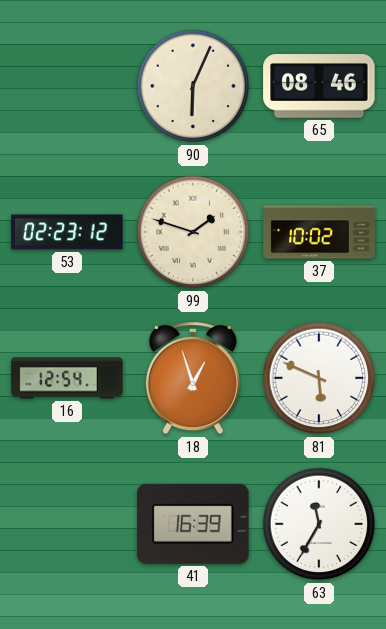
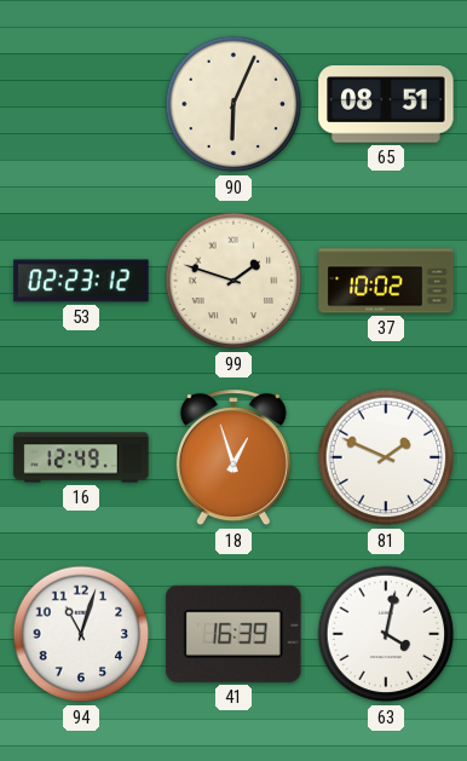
65: 08:46 -> 08:51 (386, 104)
16: 12:54 -> 12:49 (81, 457)
81: 5:49 -> 1:49 (386, 457)
94: none -> 11:03 (81, 634)
63: 11:35 -> 4:02 (386, 634)
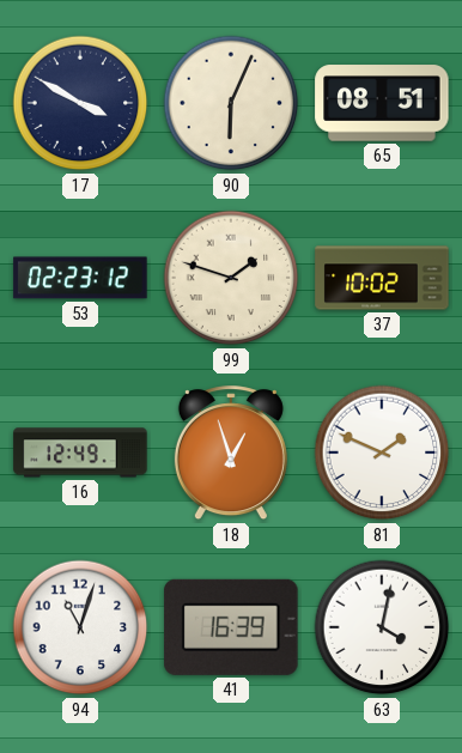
17: none -> 3:50 (80, 103)
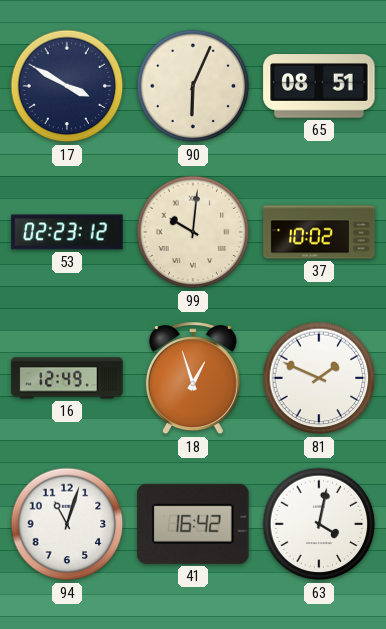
99: 1:48 -> 10:01 (193, 232)
41: 16:39 -> 16:42 (193, 524)
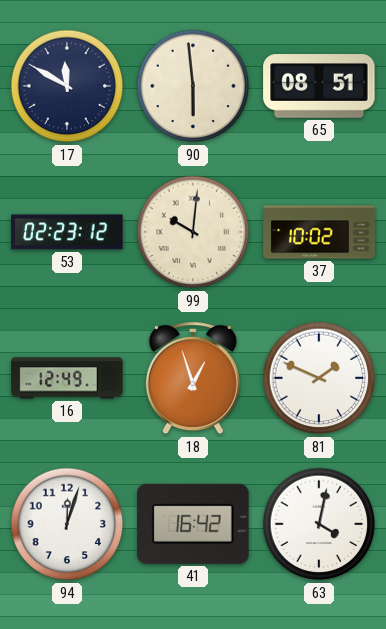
17: 3:50 -> 11:50 (67, 86)
90: 6:04 -> 5:59 (193, 86)
94: 11:03 -> 12:03 (67, 524)
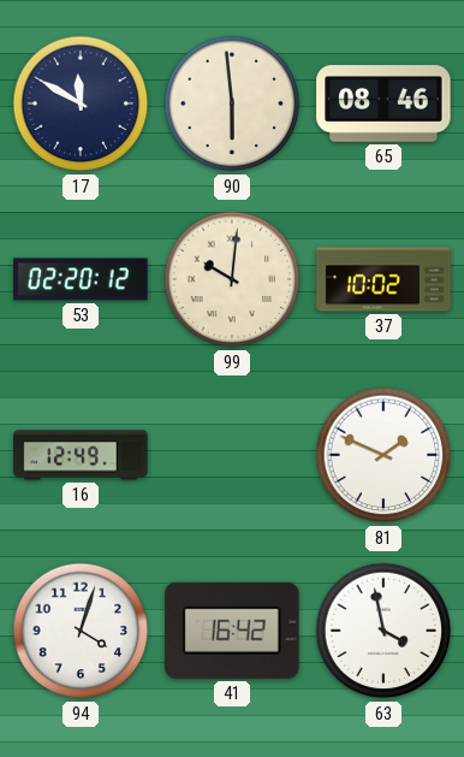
65: 08:51 -> 08:46 (383, 104)
53: 02:23 -> 02:20 (81, 279)
18: 12:57 -> none (193, 379)
94: 12:03 -> 4:03 (81, 631)
63: 4:02 -> 3:58 (383, 631)
